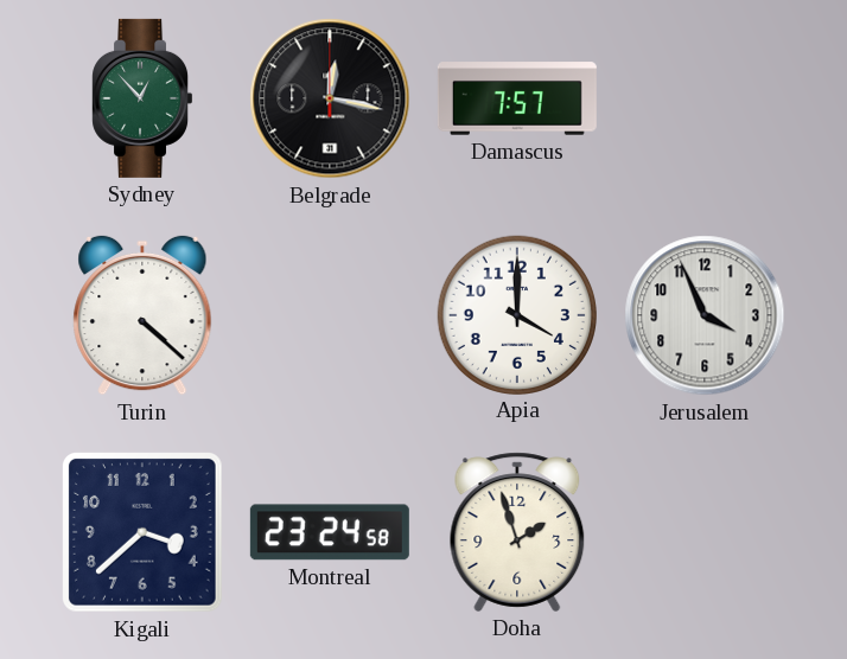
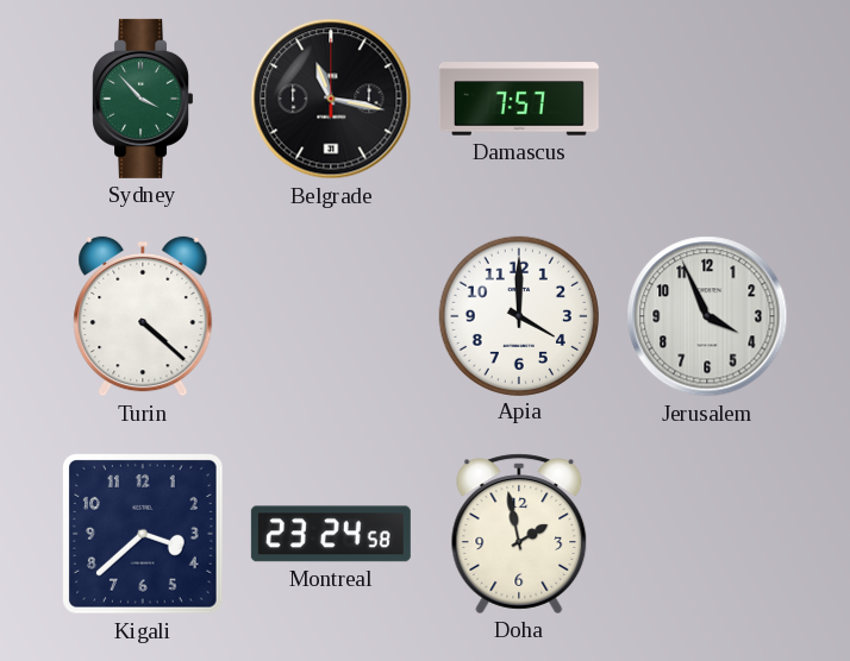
Sydney: 12:53 -> 3:53 (143, 99)
Belgrade: 12:17 -> 11:17 (331, 99)
Doha: 1:57 -> 1:58 (519, 534)
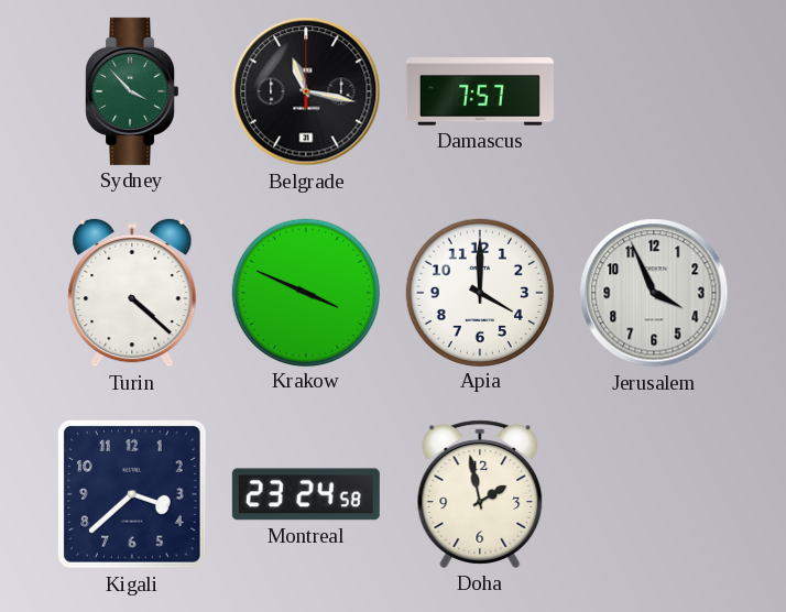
Krakow: none -> 3:49 (305, 292)
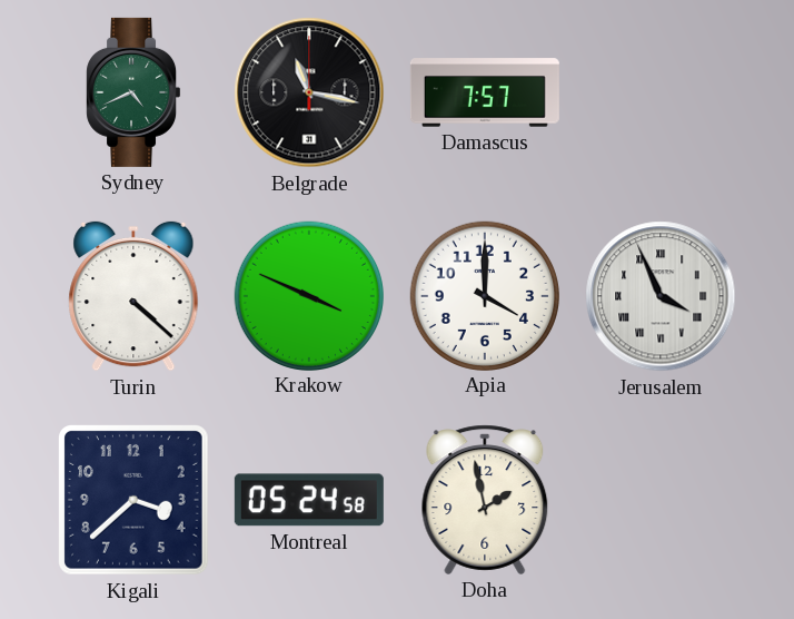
Sydney: 3:53 -> 4:41 (133, 92)
Jerusalem numerals: Arabic -> Roman (661, 296)
Montreal: 23:24 -> 05:24 (309, 500)
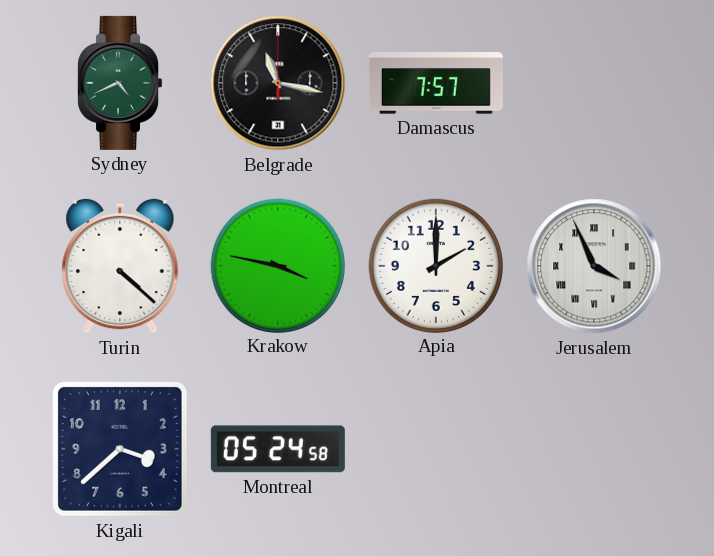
Krakow: 3:49 -> 3:47 (277, 265)
Apia: 4:00 -> 2:00 (435, 265)
Doha: 1:58 -> none (485, 500)
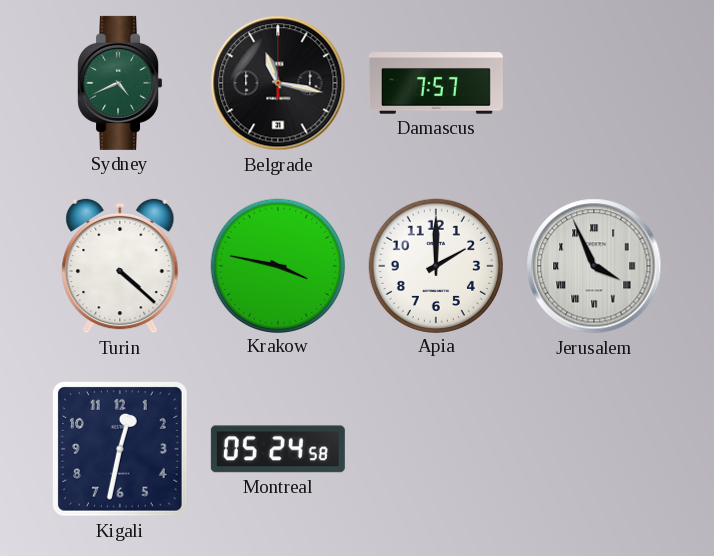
Kigali: 3:38 -> 12:32 (121, 450)
